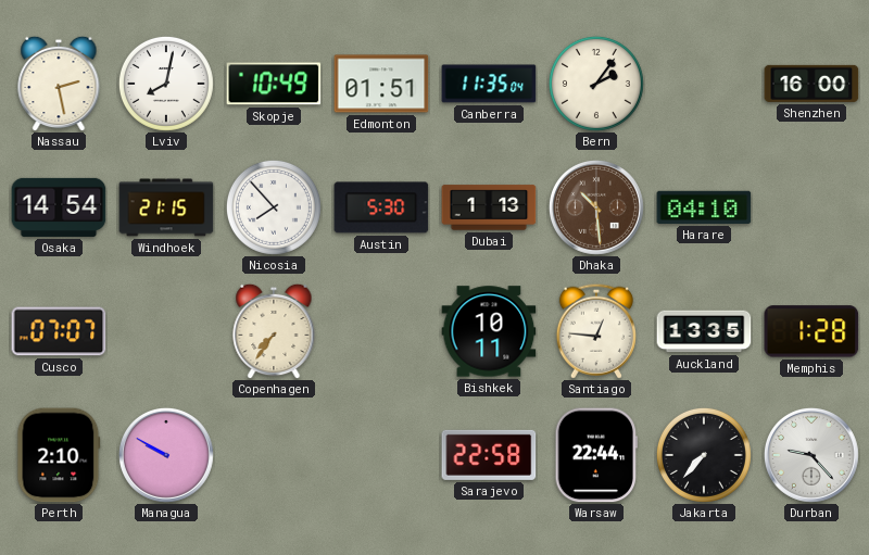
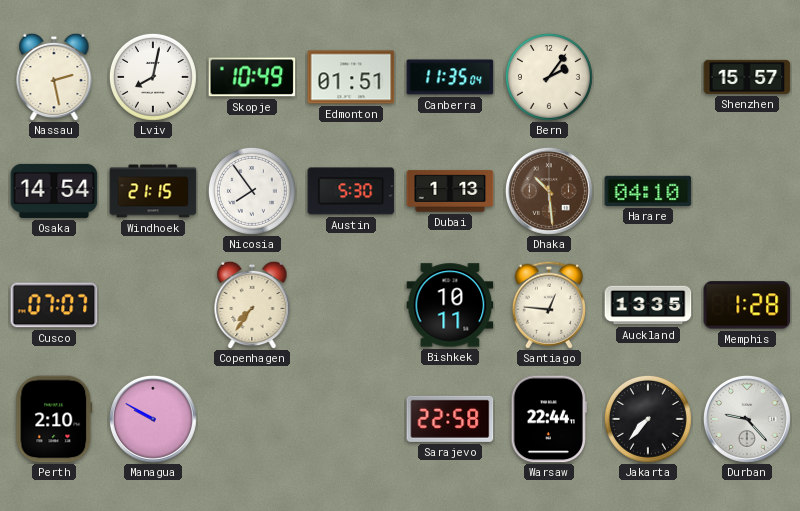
Shenzhen: 16:00 -> 15:57 (747, 77)
Nicosia: 7:53 -> 7:54 (252, 191)
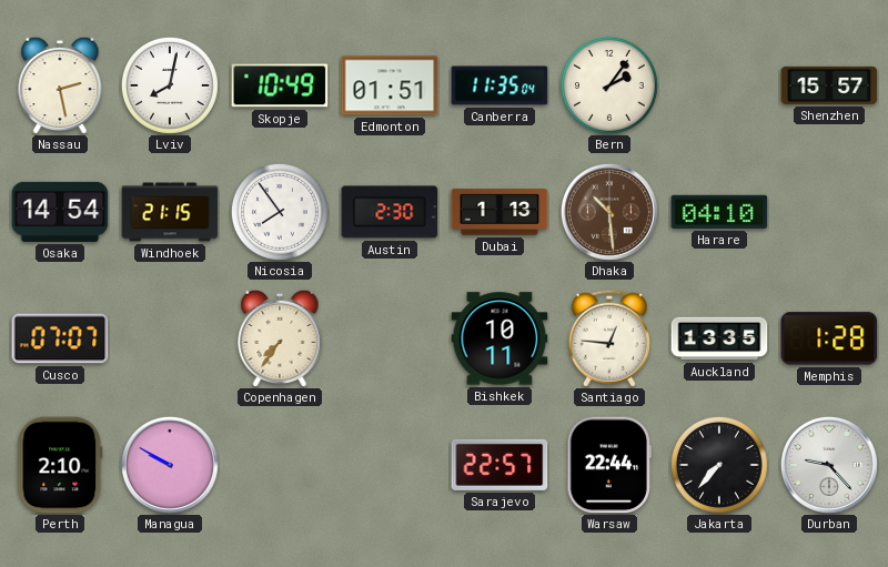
Austin: 5:30 -> 2:30 (390, 212)
Sarajevo: 22:58 -> 22:57 (500, 465)
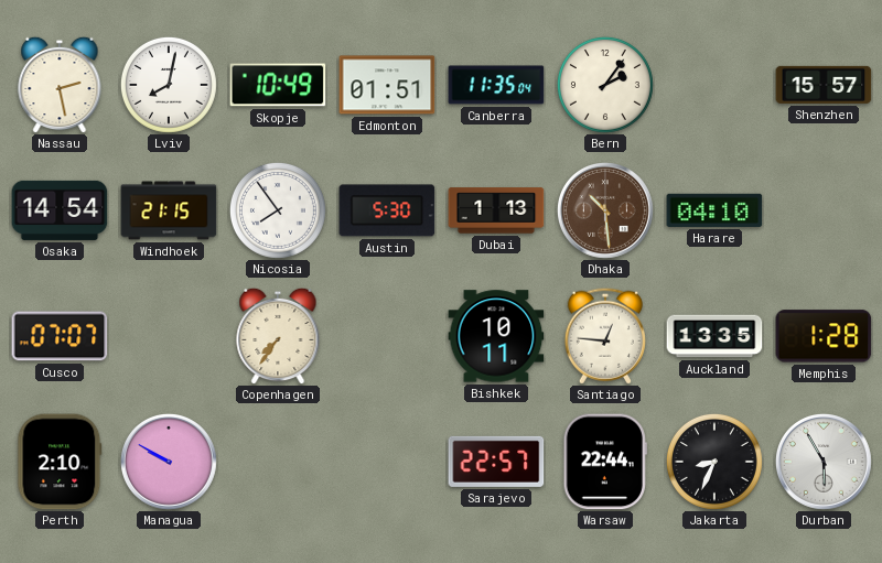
Austin: 2:30 -> 5:30 (387, 210)
Jakarta: 7:37 -> 8:34 (714, 462)
Durban: 9:23 -> 5:55 (824, 462)
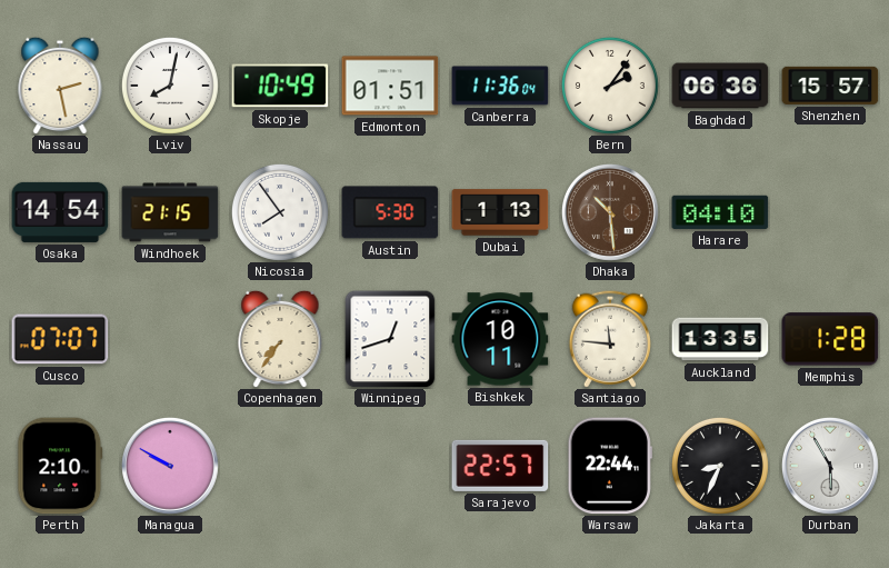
Canberra: 11:35 -> 11:36 (500, 86)
Baghdad: none -> 06:36 (720, 86)
Winnipeg: none -> 12:42 (390, 339)
Santiago: 12:46 -> 11:46 (610, 339)
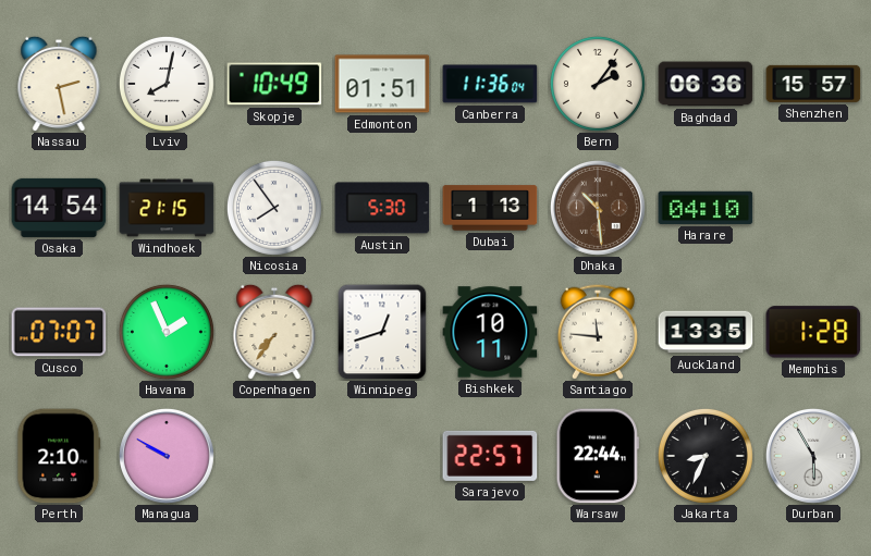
Havana: none -> 1:56 (167, 332)
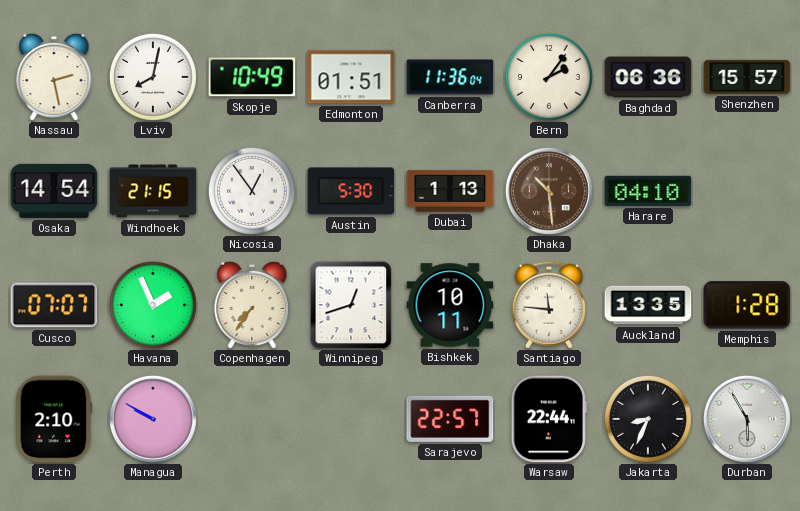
Nicosia: 7:54 -> 12:54 (252, 191)
